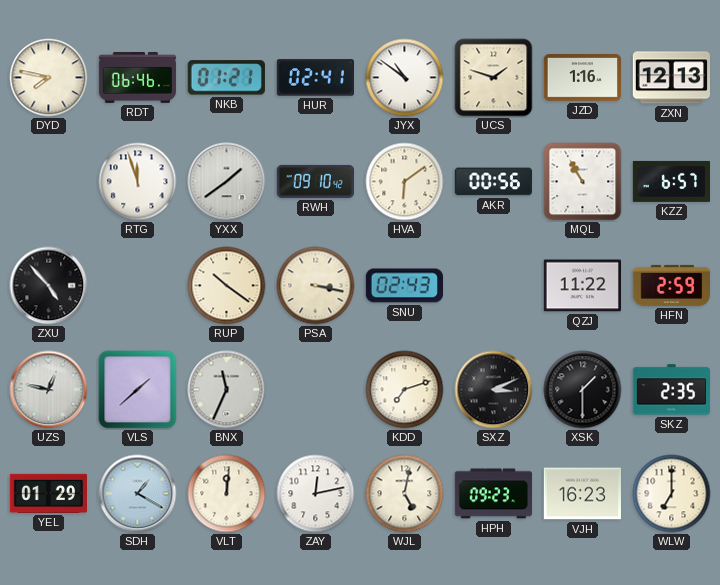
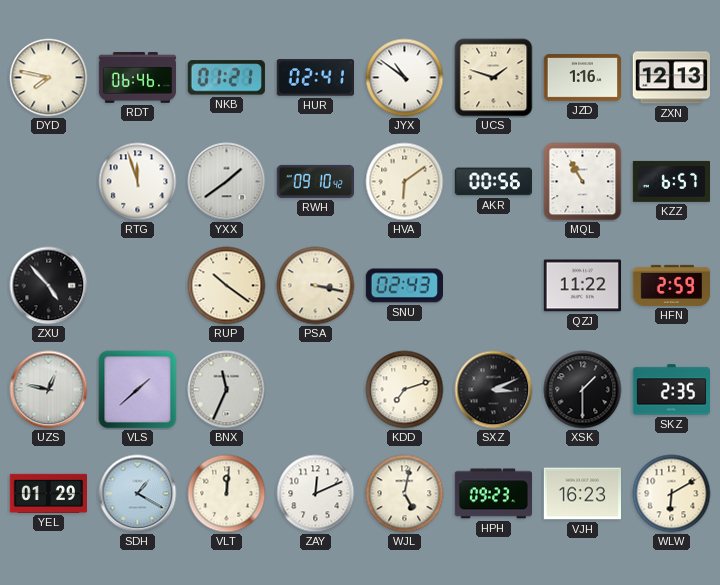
ZAY: 12:13 -> 12:11 (316, 494)
WLW: 7:00 -> 6:10 (672, 494)
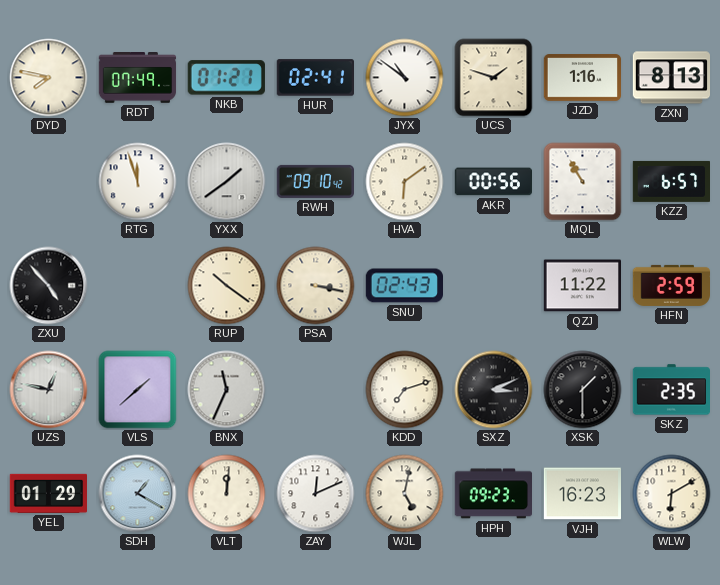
RDT: 06:46 -> 07:49 (138, 78)
ZXN: 12:13 -> 8:13 (671, 78)
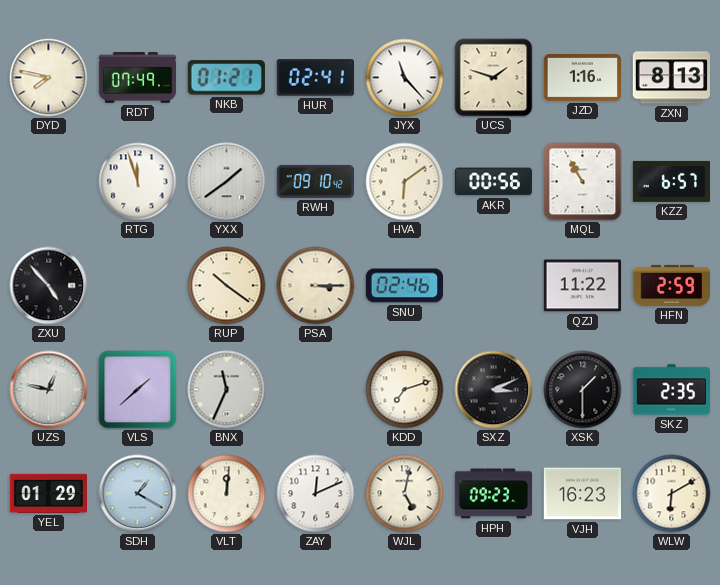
JYX: 10:51 -> 11:23 (405, 78)
PSA: 3:17 -> 3:15 (316, 286)
SNU: 02:43 -> 02:46 (404, 286)
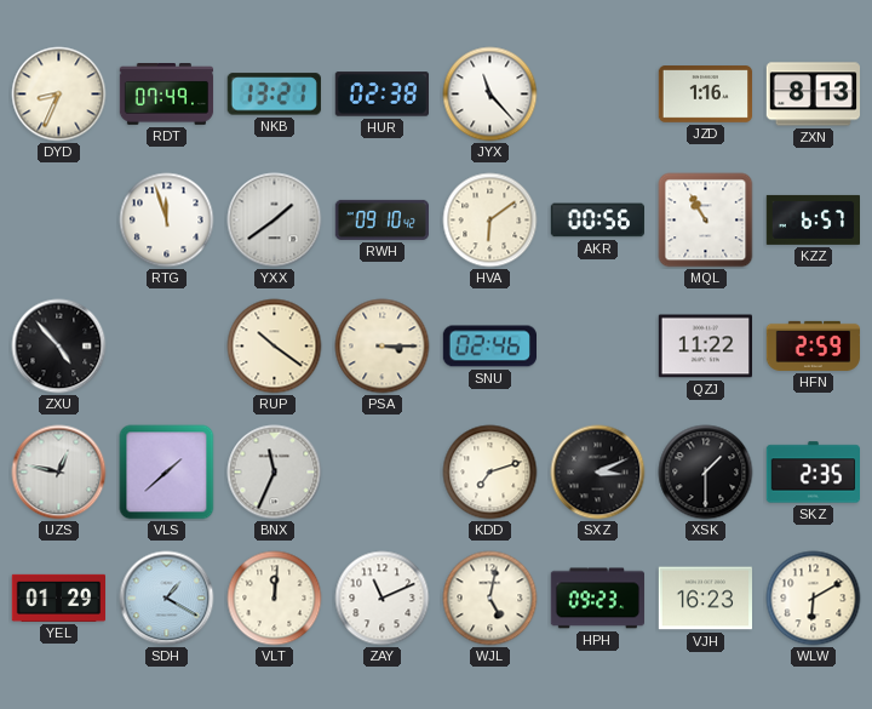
DYD: 7:47 -> 8:34 (59, 95)
NKB: 01:21 -> 13:21 (274, 95)
HUR: 02:41 -> 02:38 (381, 95)
UCS: 1:48 -> none (494, 78)
ZAY: 12:11 -> 11:11 (383, 599)
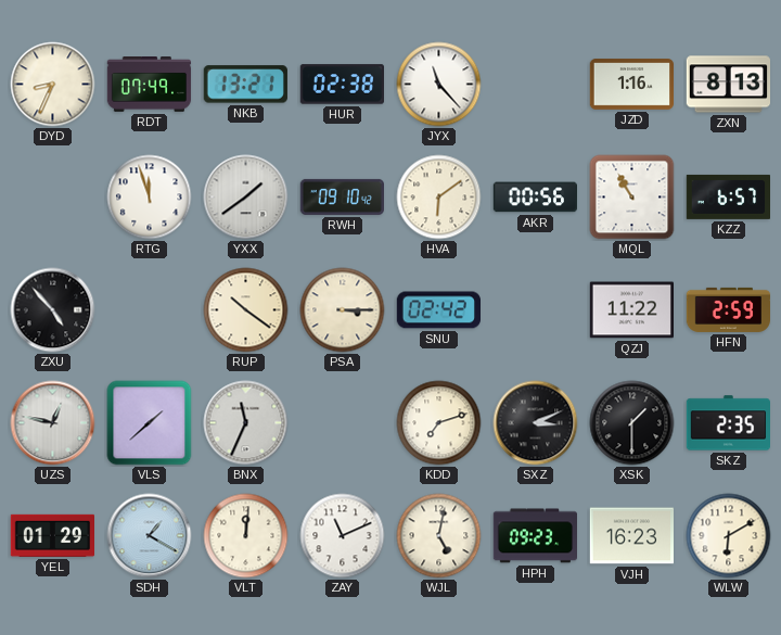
SNU: 02:46 -> 02:42 (438, 310)
